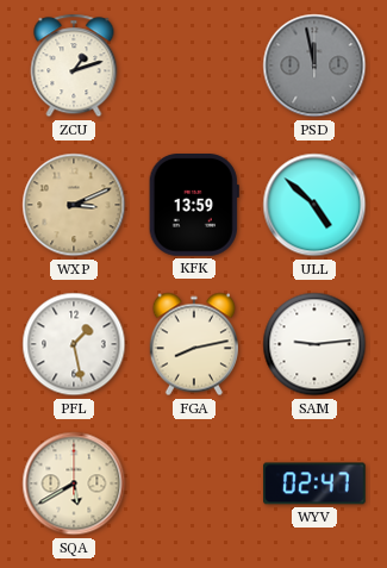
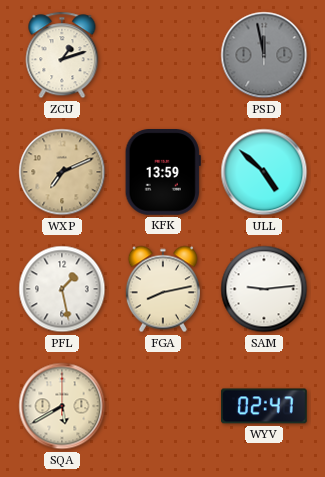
WXP: 3:11 -> 7:11 (62, 172)
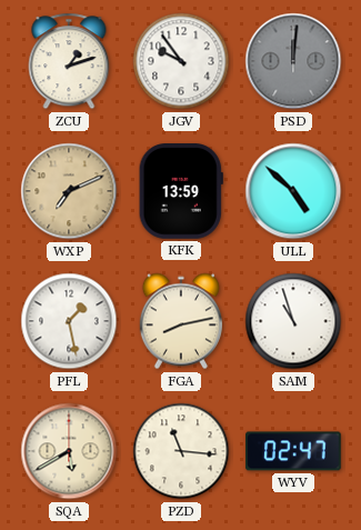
JGV: none -> 9:54 (181, 61)
PSD: 11:58 -> 12:01 (293, 61)
SAM: 9:14 -> 10:57 (293, 321)
PZD: none -> 11:16 (181, 451)
